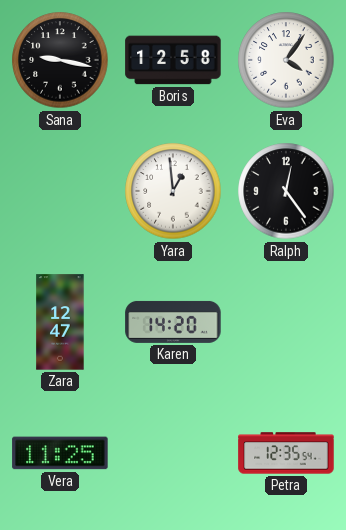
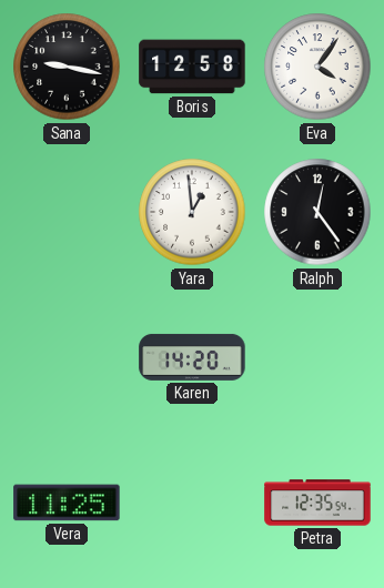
Zara: 12:47 -> none (60, 322)
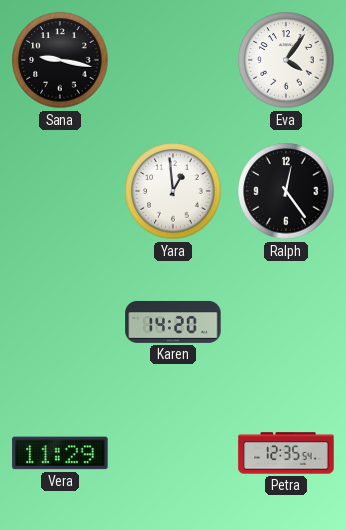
Boris: 12:58 -> none (192, 67)
Vera: 11:25 -> 11:29 (60, 453)
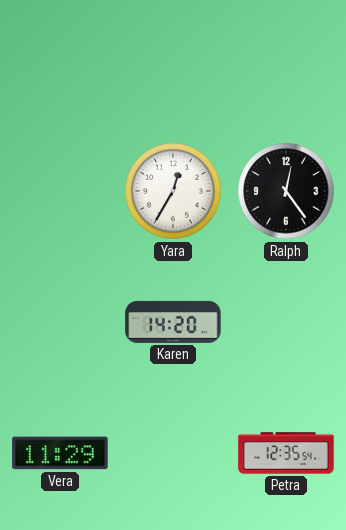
Sana: 9:17 -> none (60, 60)
Eva: 4:06 -> none (286, 60)
Yara: 12:59 -> 12:35 (173, 191)
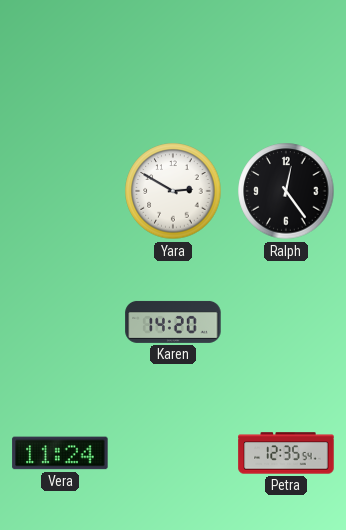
Yara: 12:35 -> 2:50 (173, 191)
Vera: 11:29 -> 11:24 (60, 453)
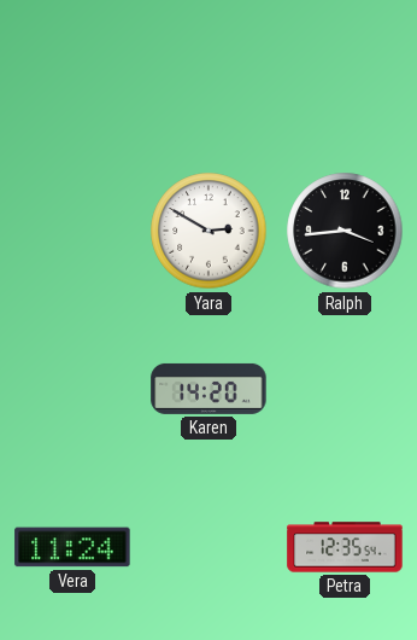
Ralph: 12:24 -> 3:44 (345, 231)
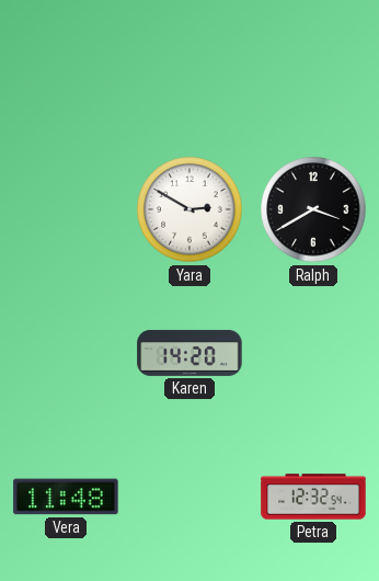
Ralph: 3:44 -> 3:40 (313, 209)
Vera: 11:24 -> 11:48 (66, 497)
Petra: 12:35 -> 12:32 (313, 497)
